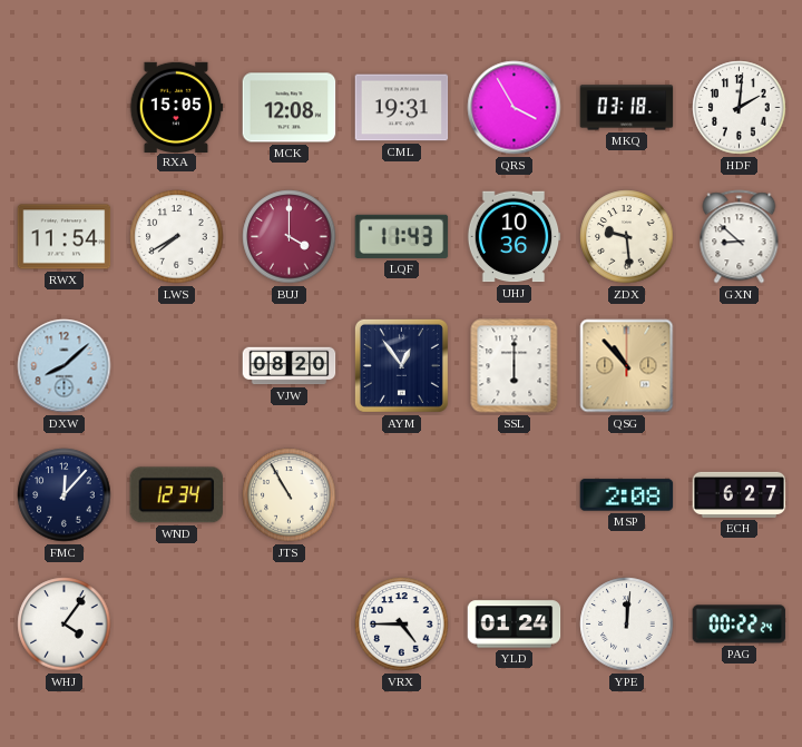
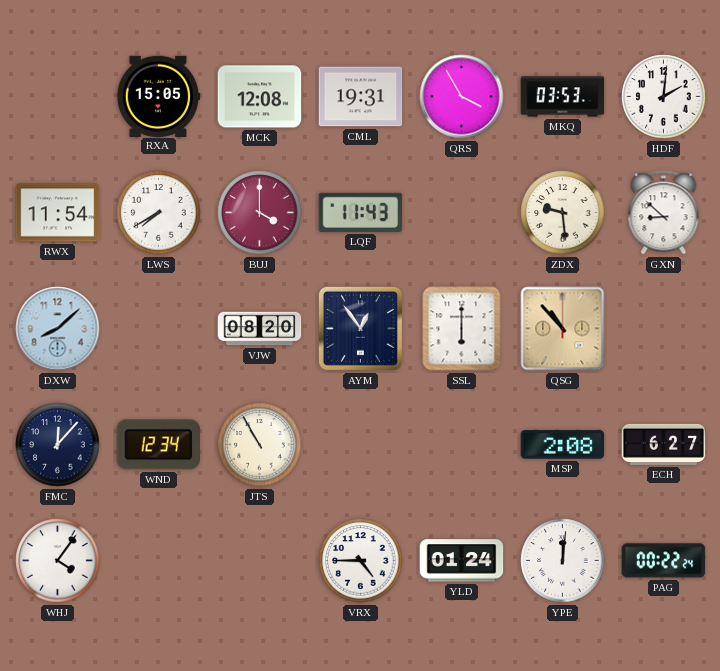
MKQ: 03:18 -> 03:53 (563, 97)
UHJ: 10:36 -> none (514, 237)
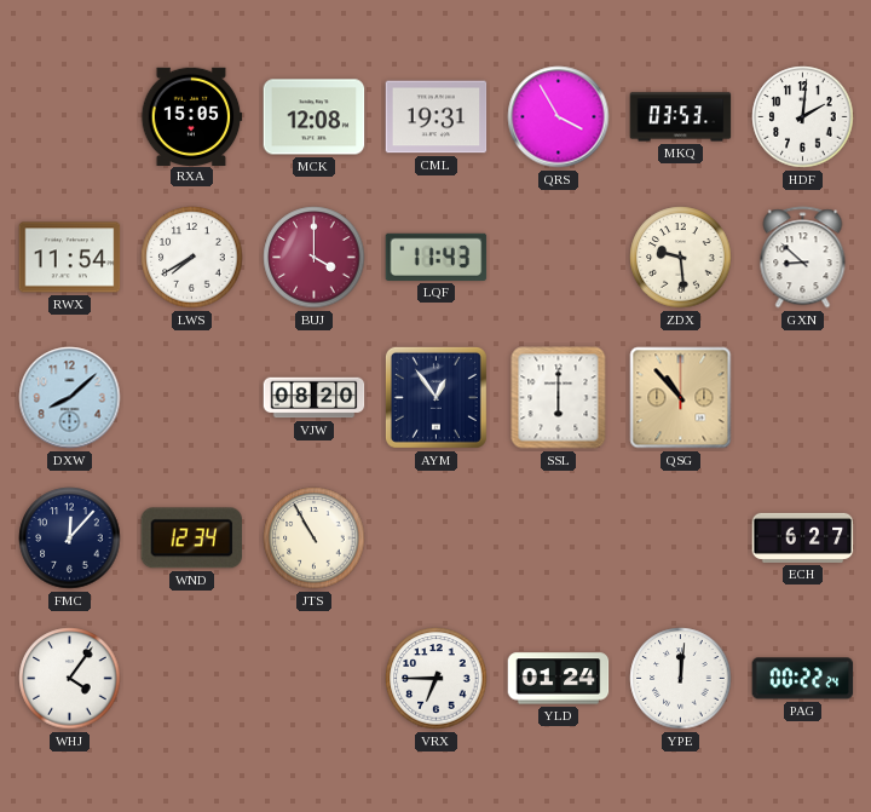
MSP: 2:08 -> none (563, 445)
VRX: 4:45 -> 6:45 (437, 679)
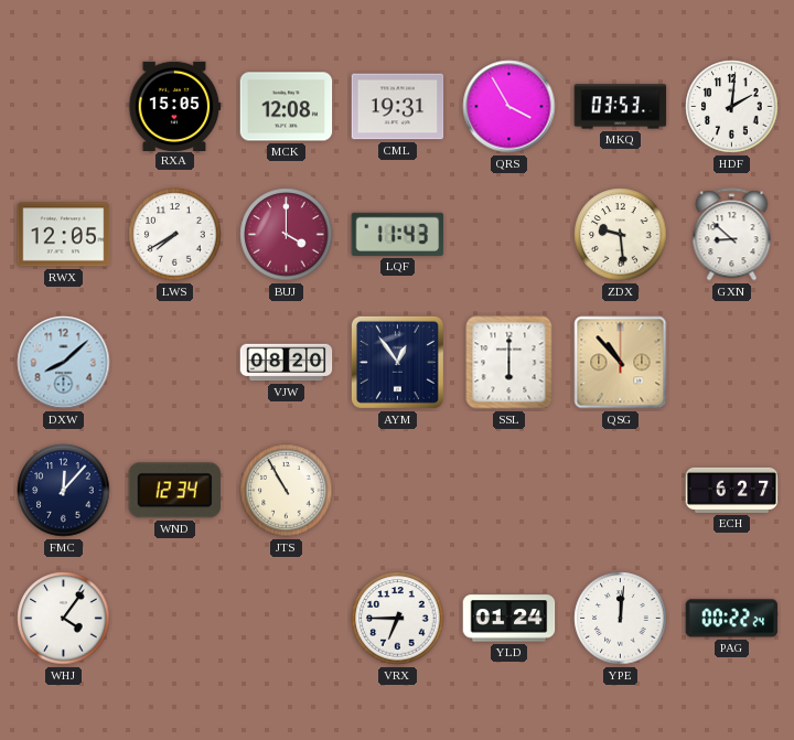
RWX: 11:54 -> 12:05 (64, 235)
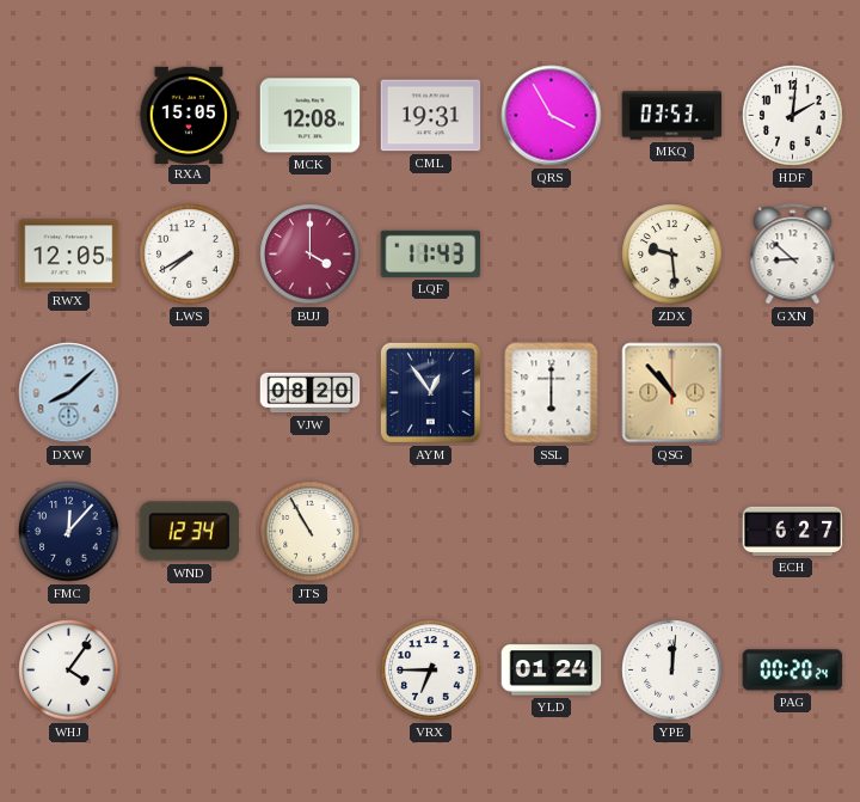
PAG: 00:22 -> 00:20 (793, 671)
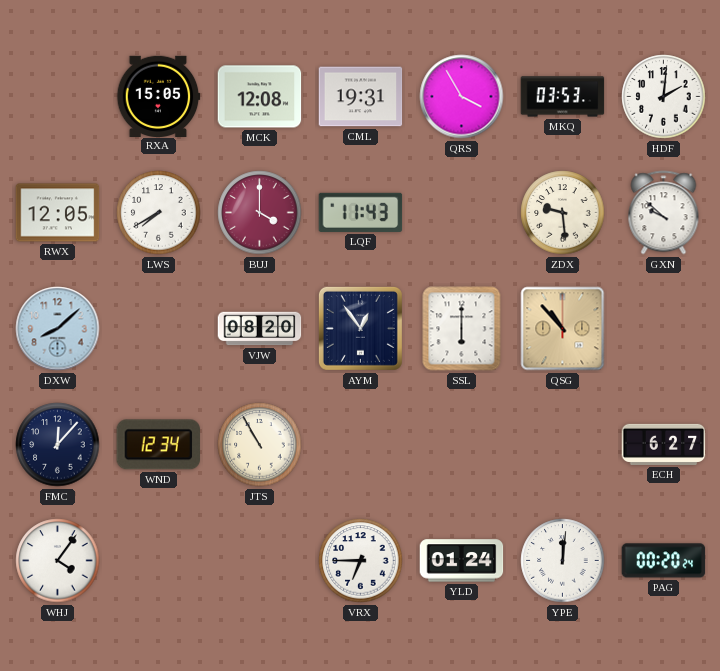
GXN: 8:52 -> 9:52 (664, 213)
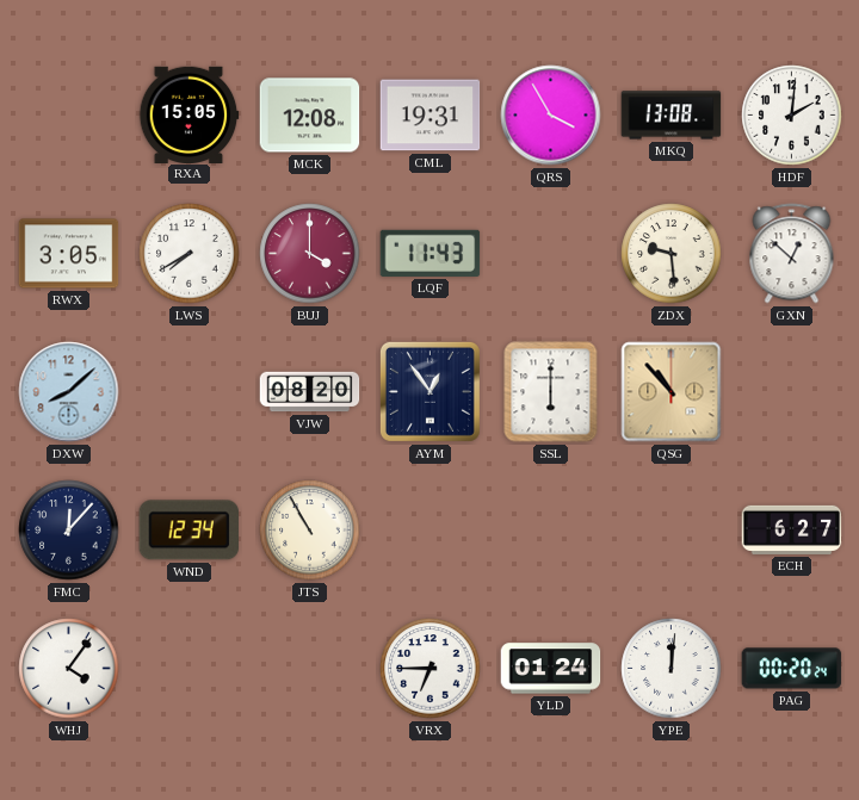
MKQ: 03:53 -> 13:08 (672, 116)
RWX: 12:05 -> 3:05 (69, 254)
GXN: 9:52 -> 12:52 (792, 254)
